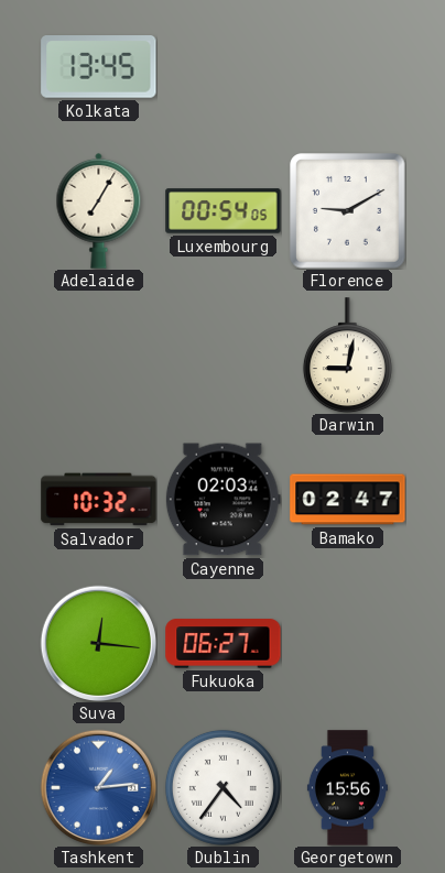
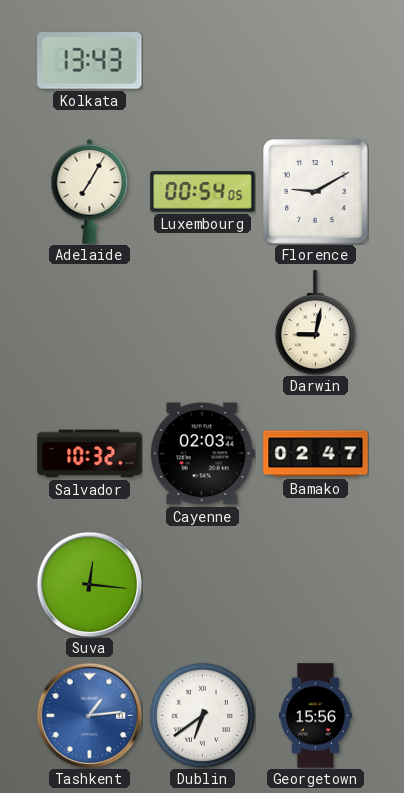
Kolkata: 13:45 -> 13:43 (90, 61)
Fukuoka: 06:27 -> none (224, 644)
Dublin: 4:36 -> 6:39 (202, 715)
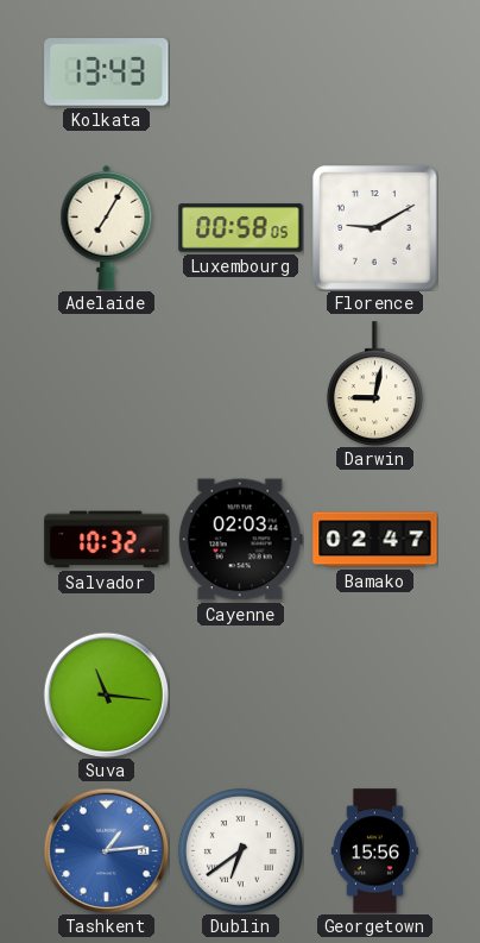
Luxembourg: 00:54 -> 00:58 (241, 228)
Suva: 12:16 -> 11:16 (106, 694)
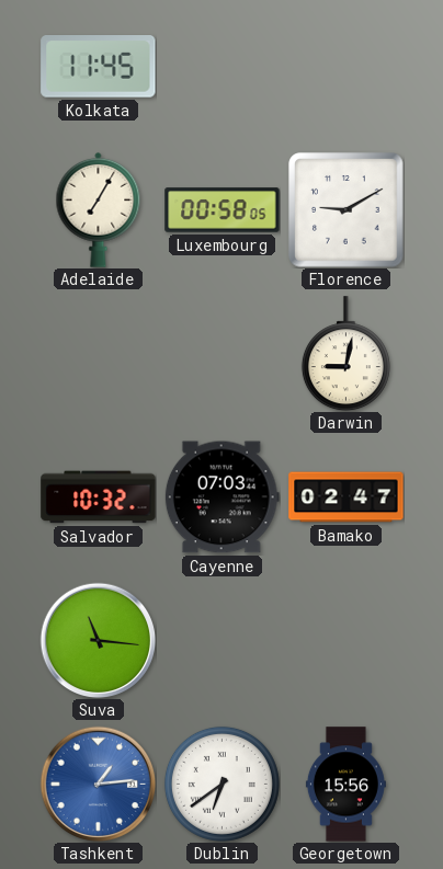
Kolkata: 13:43 -> 11:45 (99, 67)
Cayenne: 02:03 -> 07:03 (222, 498)
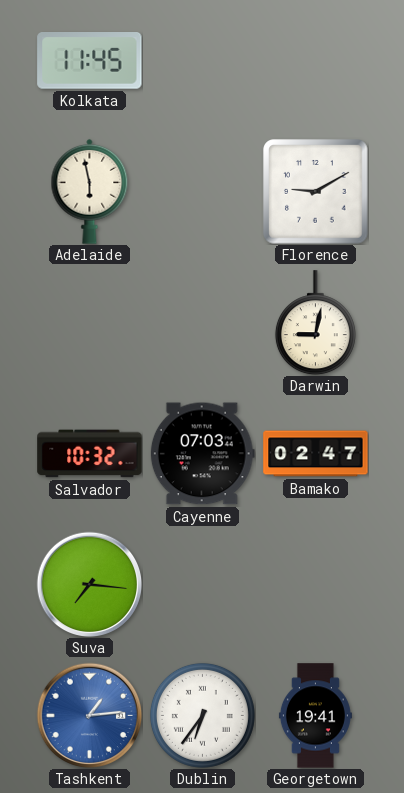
Adelaide: 7:05 -> 5:58 (90, 191)
Luxembourg: 00:58 -> none (223, 210)
Suva: 11:16 -> 7:16 (89, 584)
Dublin: 6:39 -> 6:36 (202, 715)
Georgetown: 15:56 -> 19:41 (315, 716)
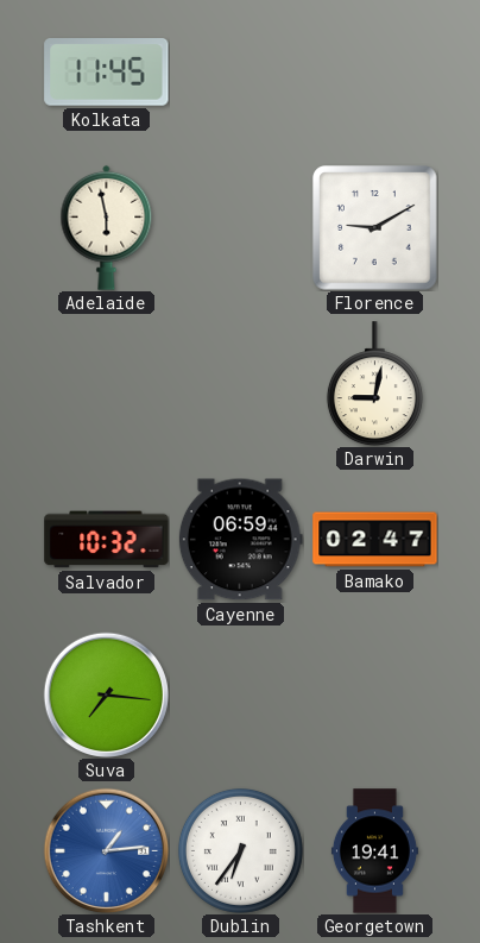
Cayenne: 07:03 -> 06:59 (240, 540)
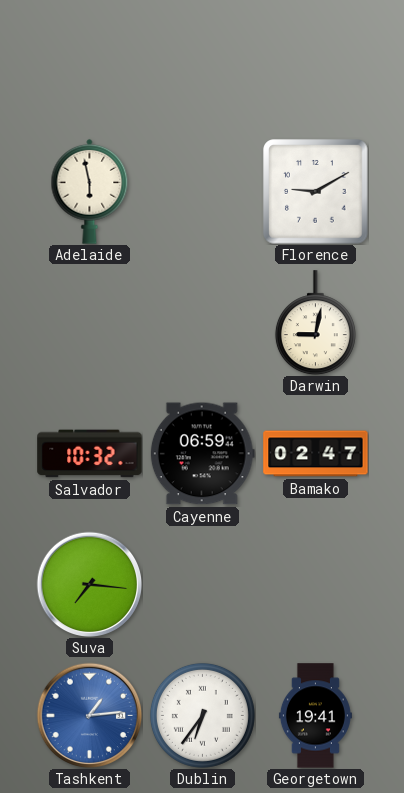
Kolkata: 11:45 -> none (107, 73)
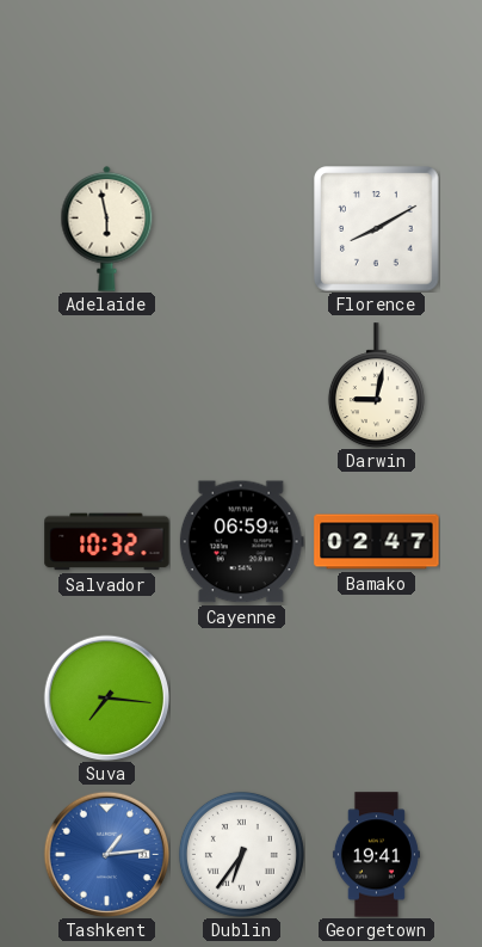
Florence: 9:10 -> 8:10 (377, 229)
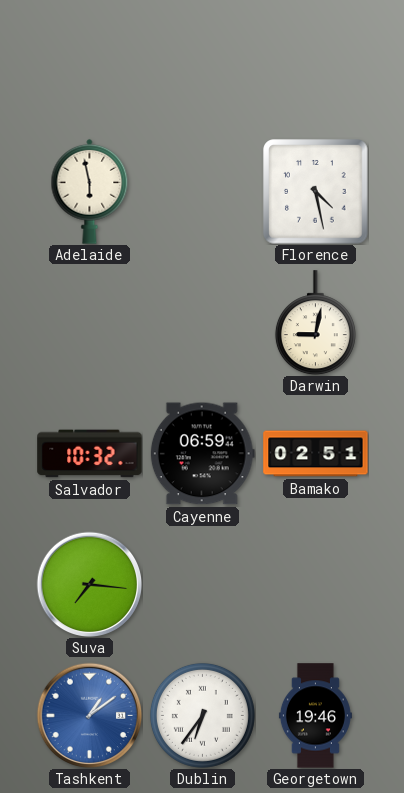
Florence: 8:10 -> 4:28 (316, 192)
Bamako: 02:47 -> 02:51 (316, 454)
Tashkent: 1:14 -> 1:09 (89, 715)
Georgetown: 19:41 -> 19:46 (315, 716)
